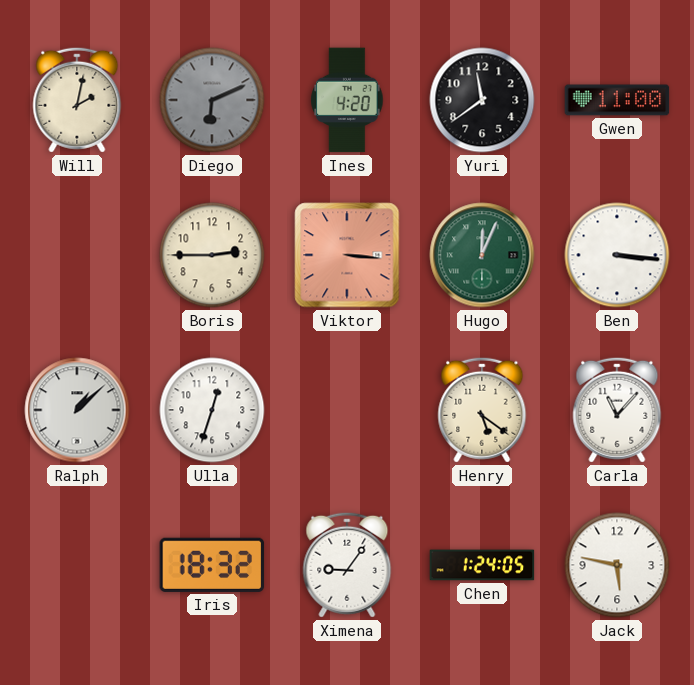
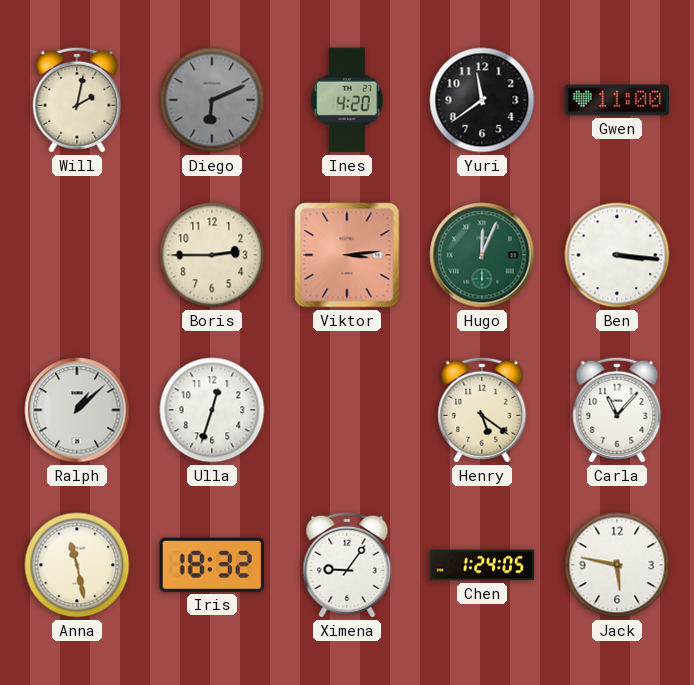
Viktor: 3:16 -> 3:14 (347, 255)
Anna: none -> 11:28 (77, 565)
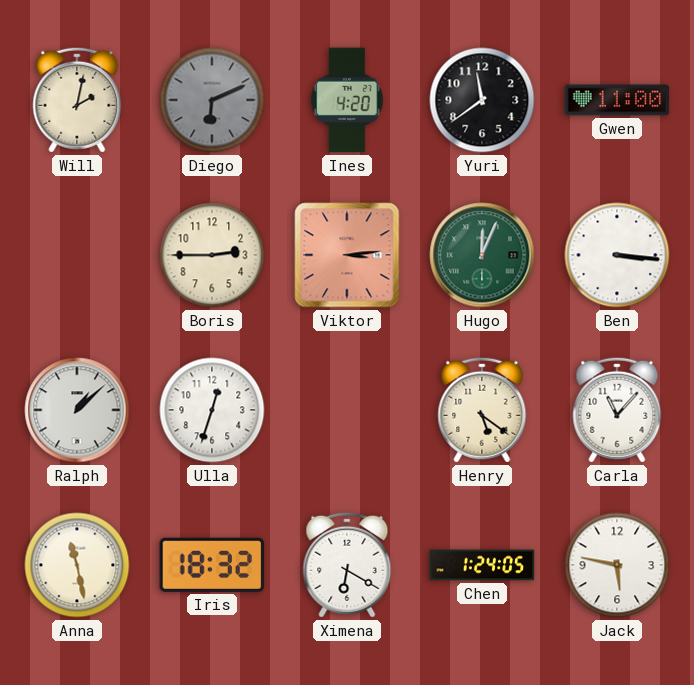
Ximena: 9:06 -> 6:20 (347, 565)
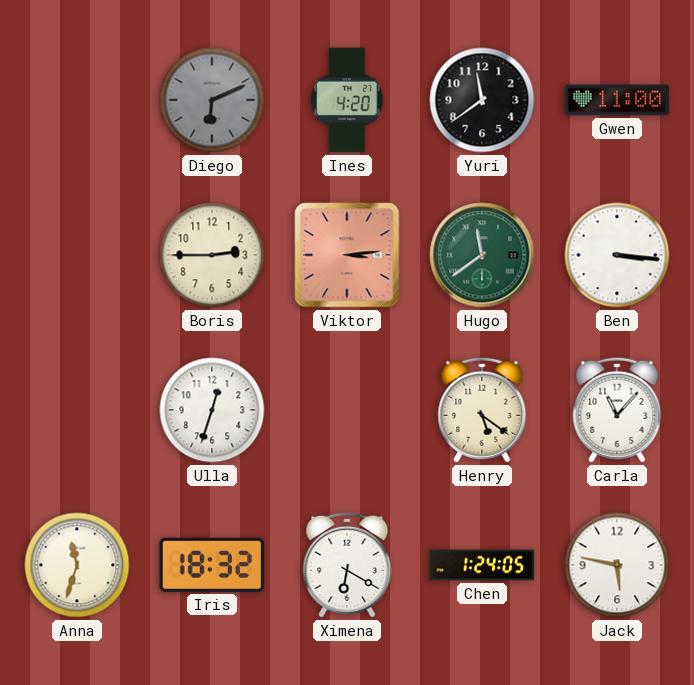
Will: 2:02 -> none (77, 100)
Hugo: 12:04 -> 11:39 (482, 255)
Ralph: 1:08 -> none (77, 410)
Anna: 11:28 -> 11:33 (77, 565)
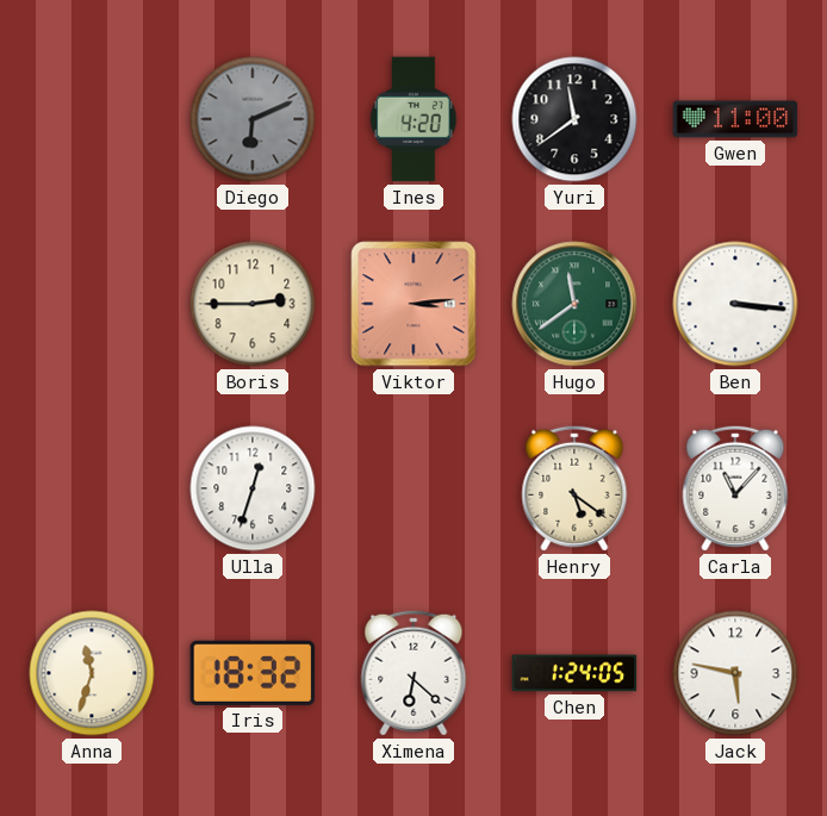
Ximena: 6:20 -> 6:22 (413, 673)
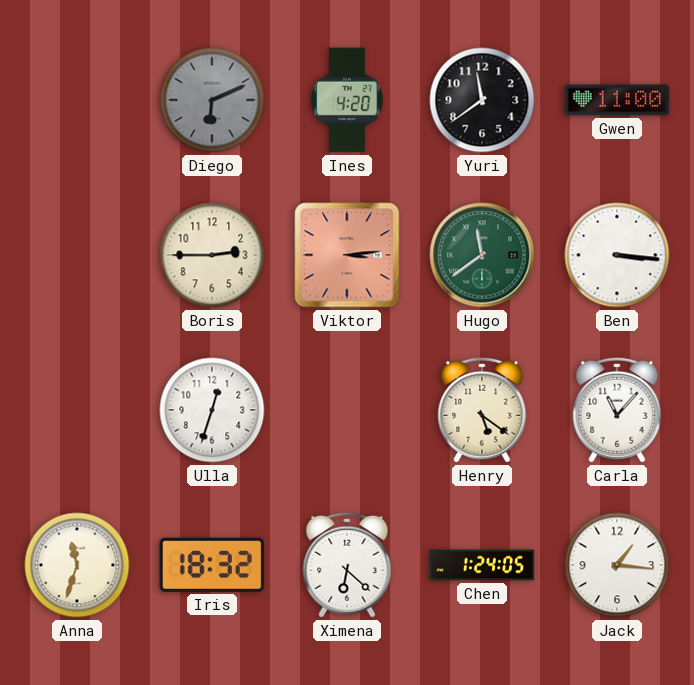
Jack: 5:47 -> 1:16 (617, 565)
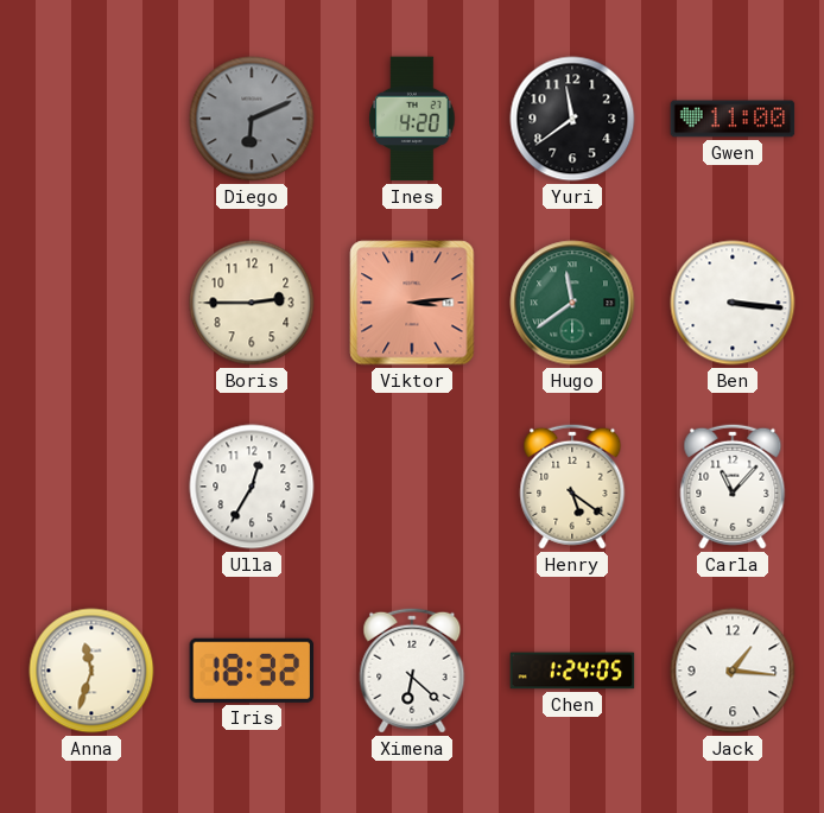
Ulla: 12:33 -> 12:35 (252, 487)
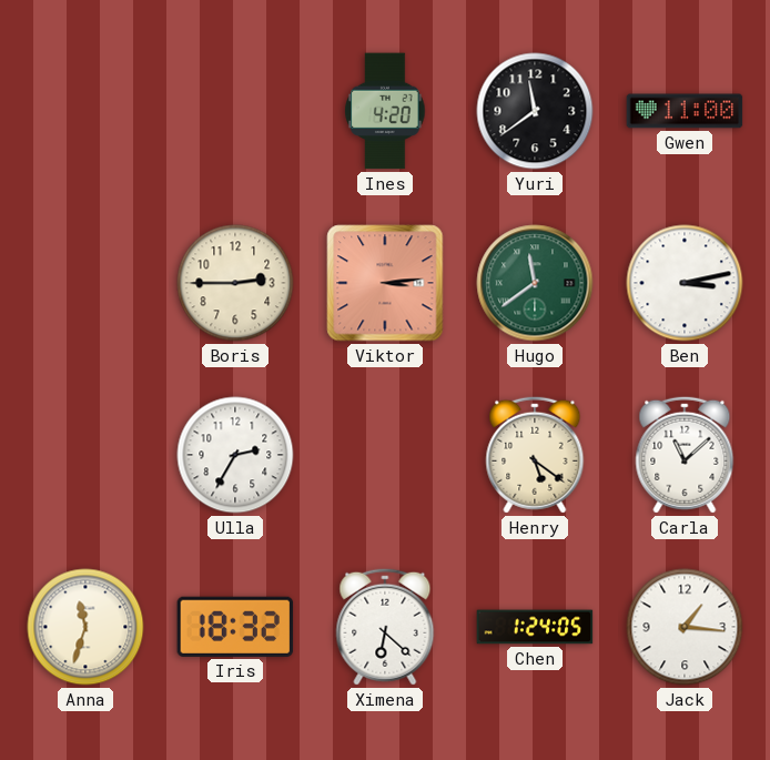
Diego: 6:11 -> none (252, 119)
Ben: 3:16 -> 3:13 (685, 283)
Ulla: 12:35 -> 2:35 (235, 455)
Carla: 11:07 -> 11:08 (685, 455)
